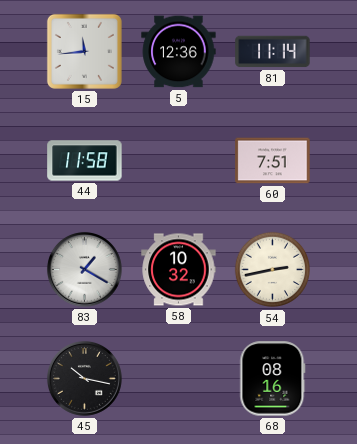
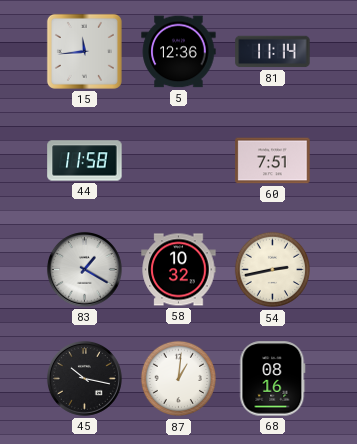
87: none -> 1:01 (178, 379)
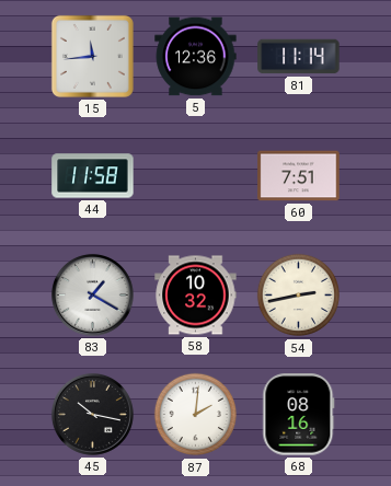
87: 1:01 -> 2:01 (195, 415)
